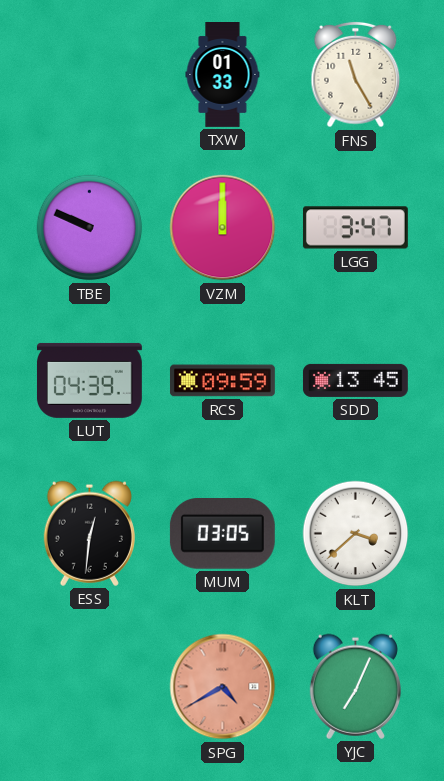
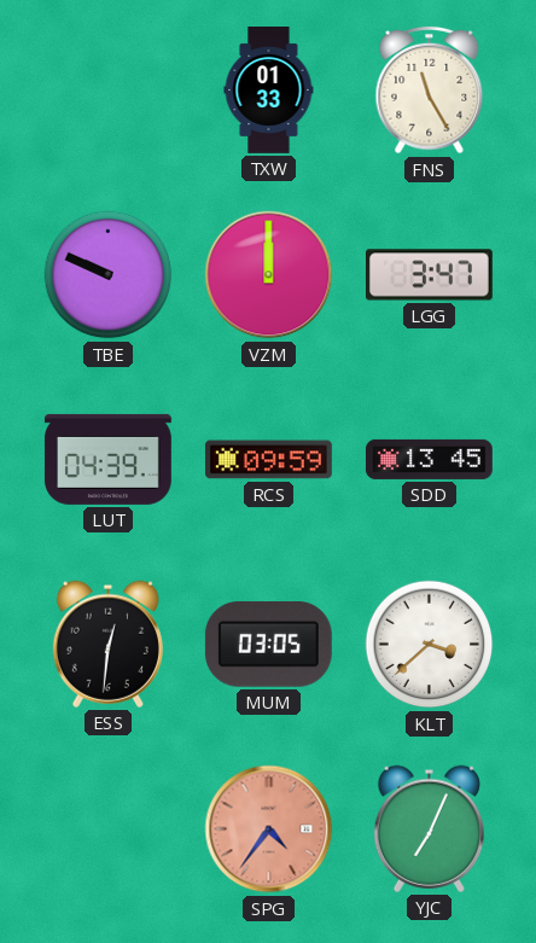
SPG: 4:40 -> 4:36 (269, 830)
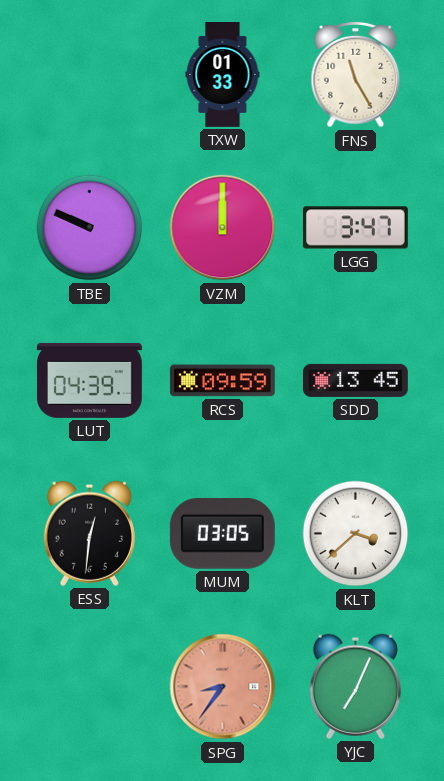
SPG: 4:36 -> 8:36 (223, 687)
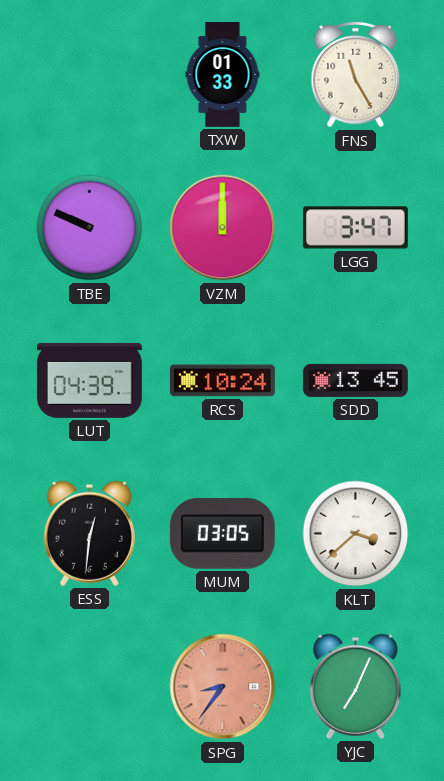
RCS: 09:59 -> 10:24 (222, 381)
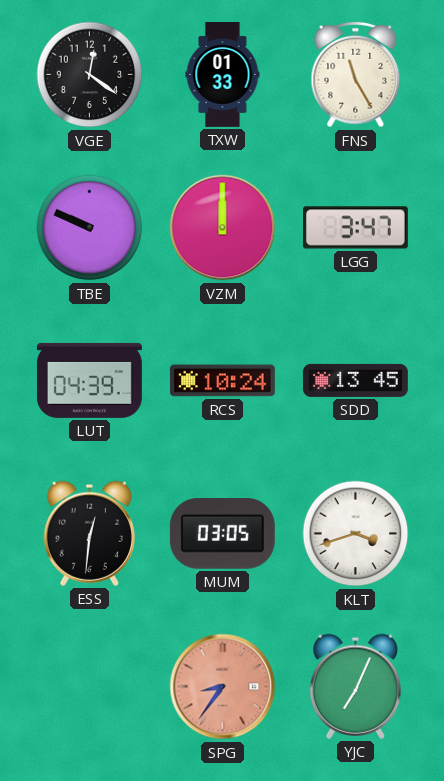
VGE: none -> 12:21 (90, 75)
KLT: 3:38 -> 3:42 (356, 534)
